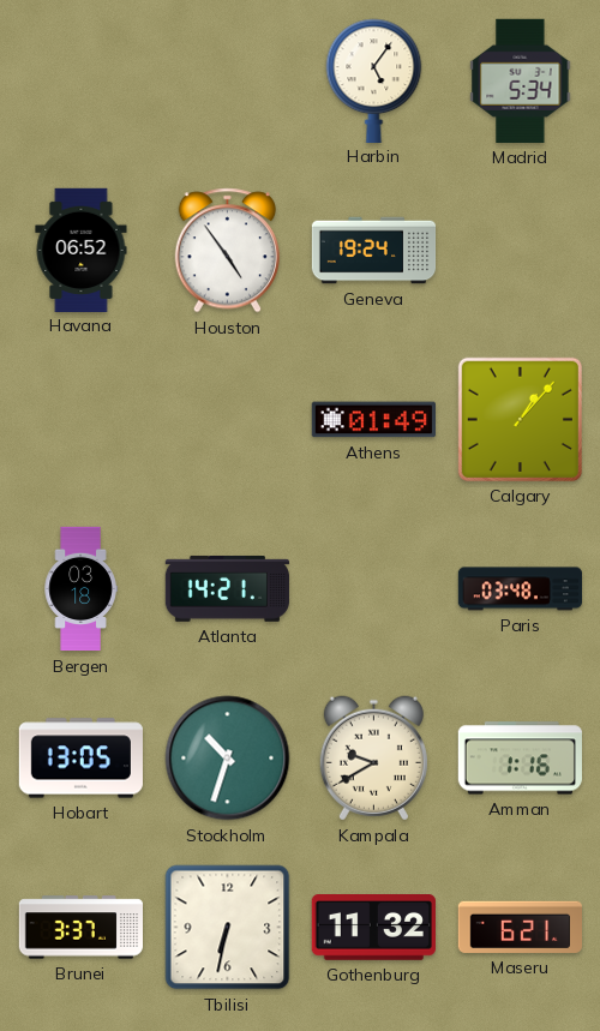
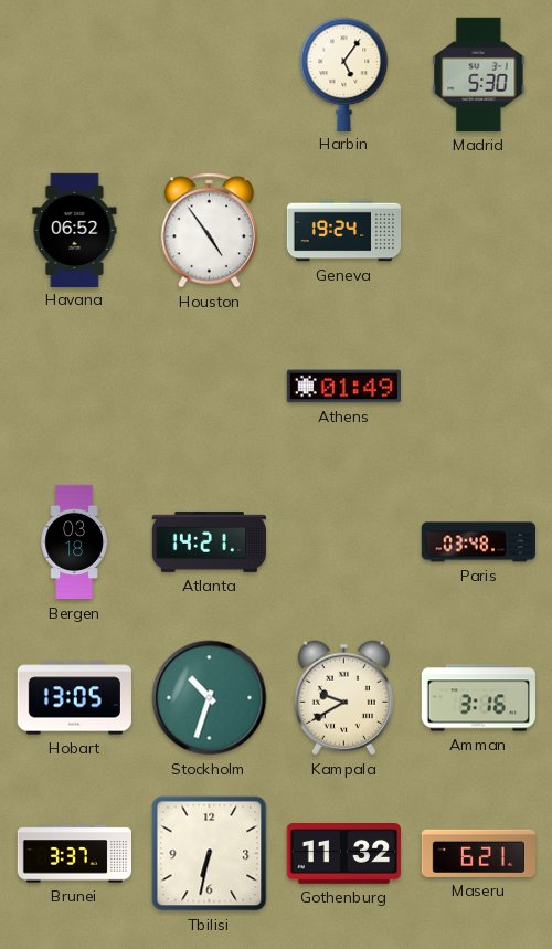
Madrid: 5:34 -> 5:30 (479, 74)
Calgary: 1:07 -> none (520, 419)
Amman: 1:16 -> 3:16 (478, 698)
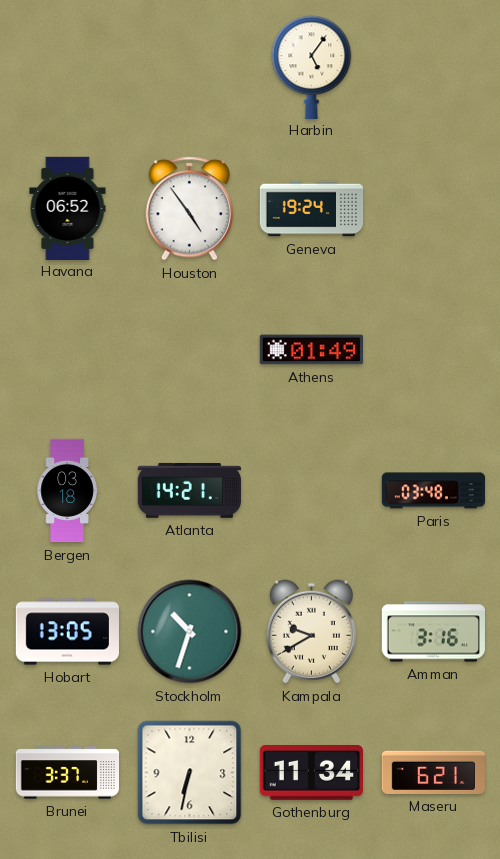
Madrid: 5:30 -> none (479, 74)
Gothenburg: 11:32 -> 11:34 (311, 773)
